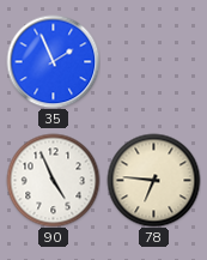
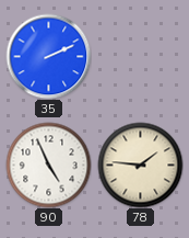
35: 1:56 -> 2:11 (48, 56)
78: 6:46 -> 1:46 (140, 165)
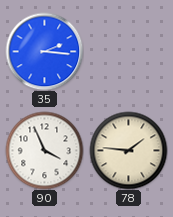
35: 2:11 -> 2:16 (44, 51)
90: 4:56 -> 3:56 (44, 150)
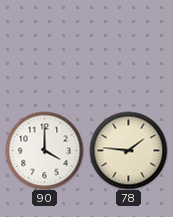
35: 2:16 -> none (44, 51)
90: 3:56 -> 4:00 (44, 150)
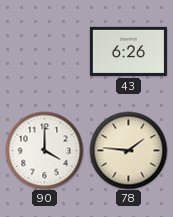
43: none -> 6:26 (128, 51)
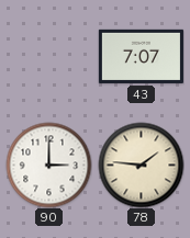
43: 6:26 -> 7:07 (141, 56)
90: 4:00 -> 3:00 (48, 165)
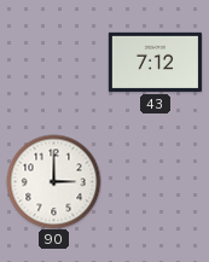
43: 7:07 -> 7:12 (155, 62)
78: 1:46 -> none (141, 165)
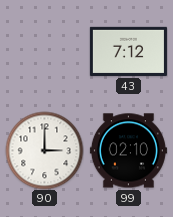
99: none -> 02:10 (128, 151)
